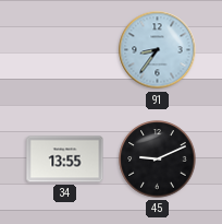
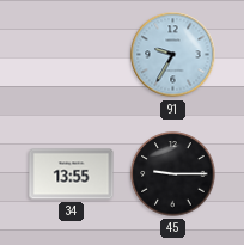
91: 8:36 -> 9:35 (173, 55)
45: 9:11 -> 9:15 (173, 174)
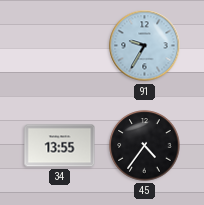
45: 9:15 -> 4:36 (145, 146)
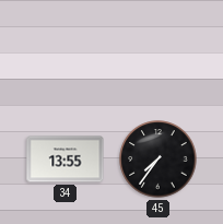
91: 9:35 -> none (145, 46)
45: 4:36 -> 7:36 (159, 160)
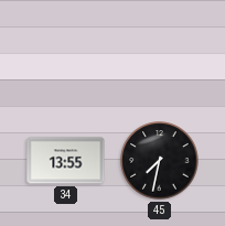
45: 7:36 -> 7:32 (160, 161)
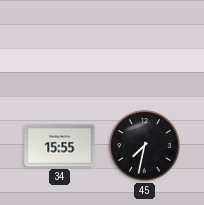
34: 13:55 -> 15:55 (60, 146)
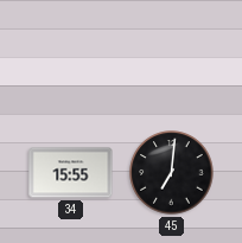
45: 7:32 -> 7:01 (172, 173)
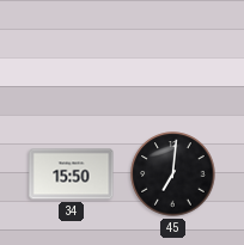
34: 15:55 -> 15:50 (72, 174)
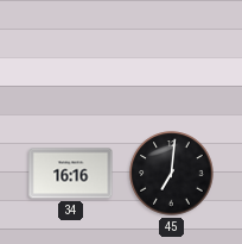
34: 15:50 -> 16:16 (71, 174)
